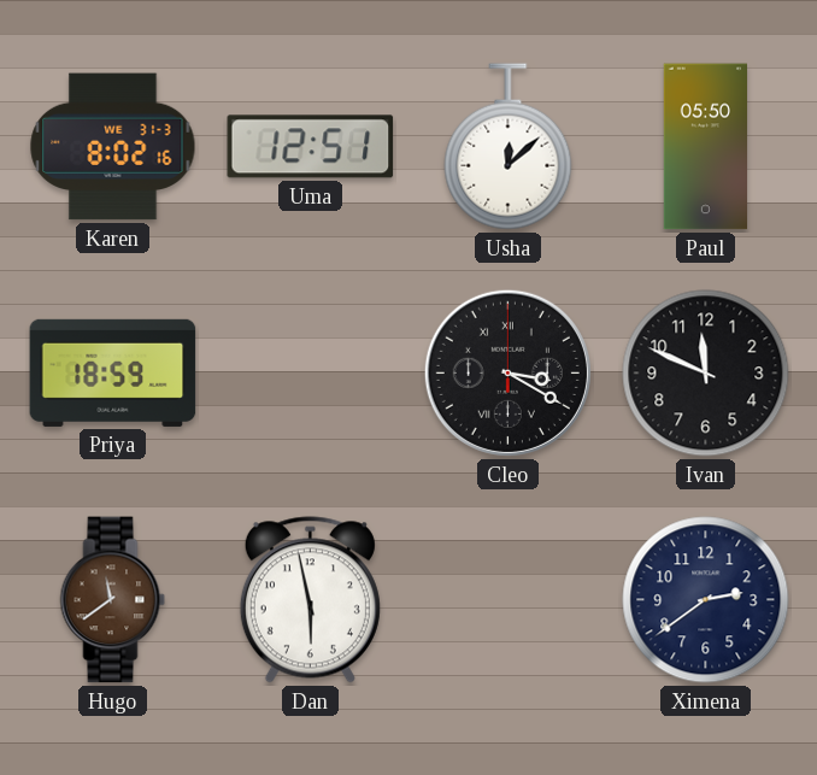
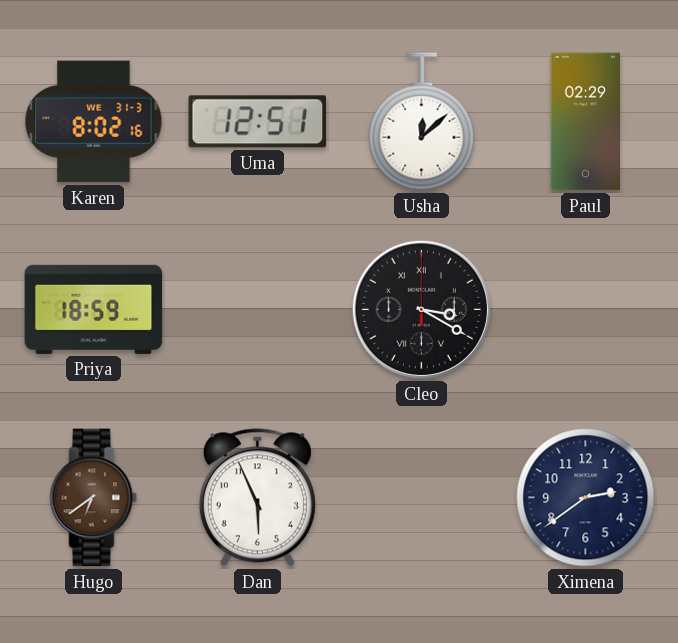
Paul: 05:50 -> 02:29 (585, 122)
Ivan: 11:49 -> none (706, 374)
Hugo: 11:39 -> 6:39 (94, 498)
Dan: 5:58 -> 5:56 (257, 498)
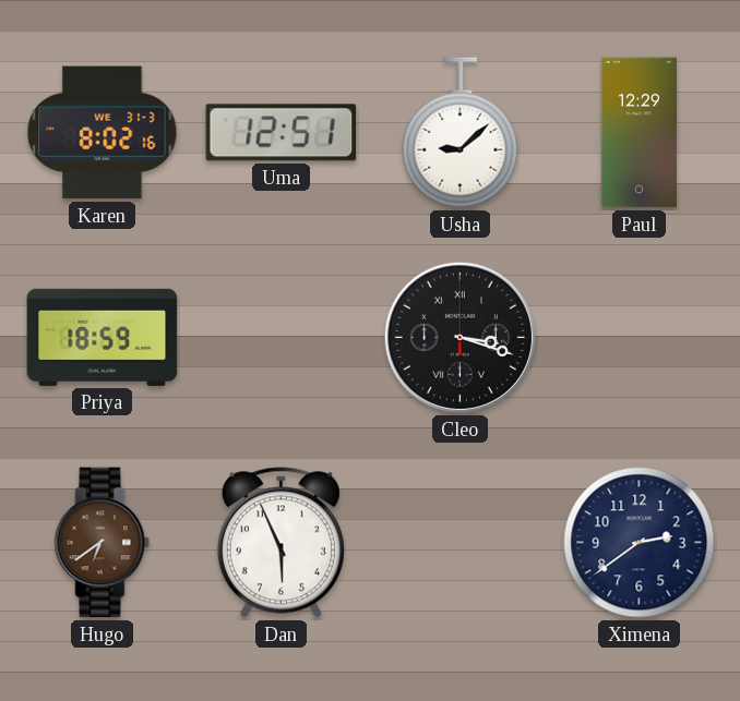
Usha: 12:08 -> 9:08 (461, 133)
Paul: 02:29 -> 12:29 (638, 133)
Cleo: 3:20 -> 3:18 (459, 337)
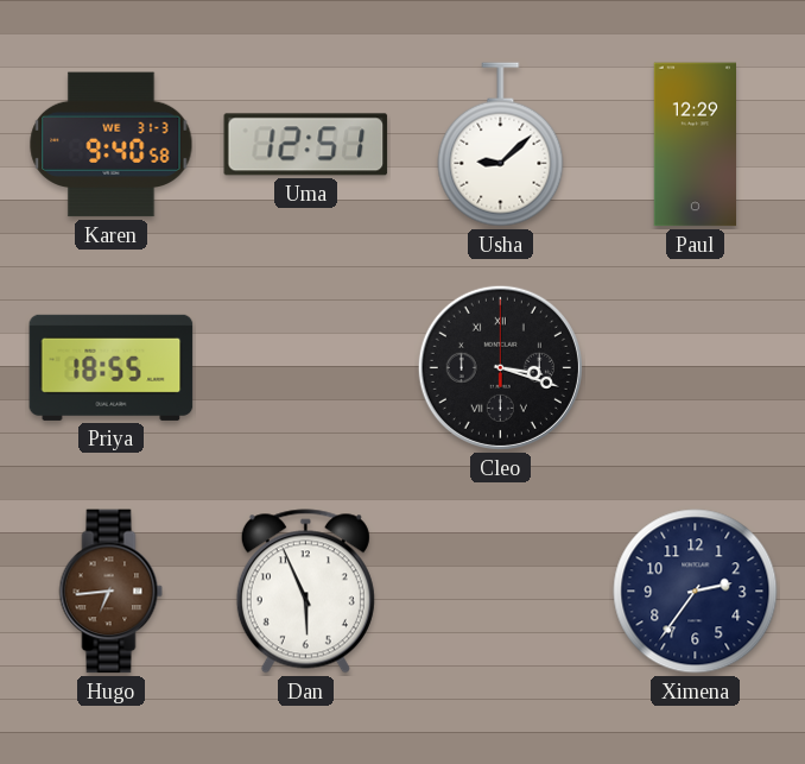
Karen: 8:02 -> 9:40 (112, 145)
Priya: 18:59 -> 18:55 (112, 367)
Hugo: 6:39 -> 6:44 (112, 592)
Ximena: 2:39 -> 2:36 (696, 592)
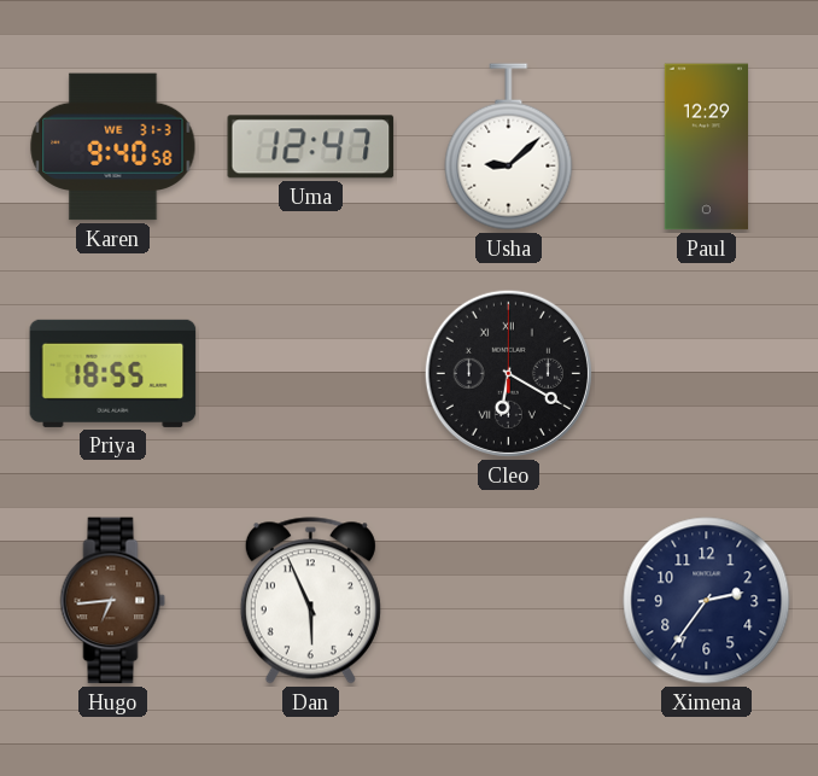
Uma: 12:51 -> 12:47 (311, 147)
Cleo: 3:18 -> 6:20 (508, 373)
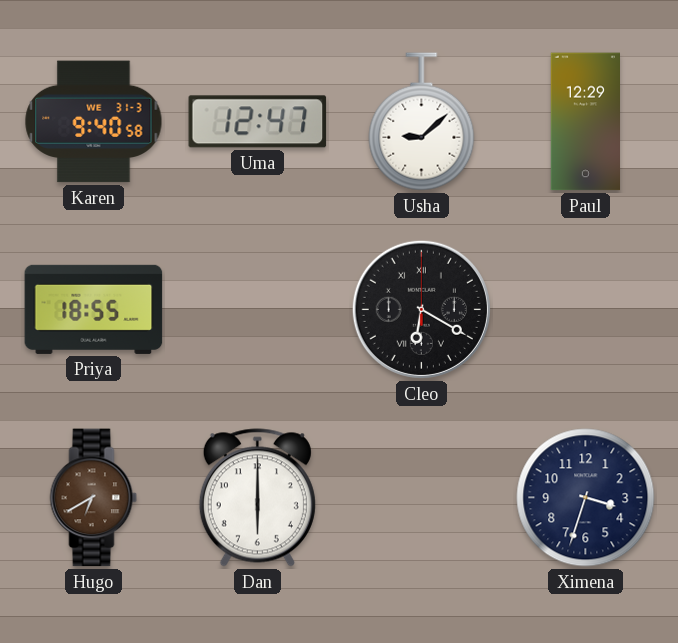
Hugo: 6:44 -> 6:40 (94, 498)
Dan: 5:56 -> 6:00 (257, 498)
Ximena: 2:36 -> 3:33 (586, 498)
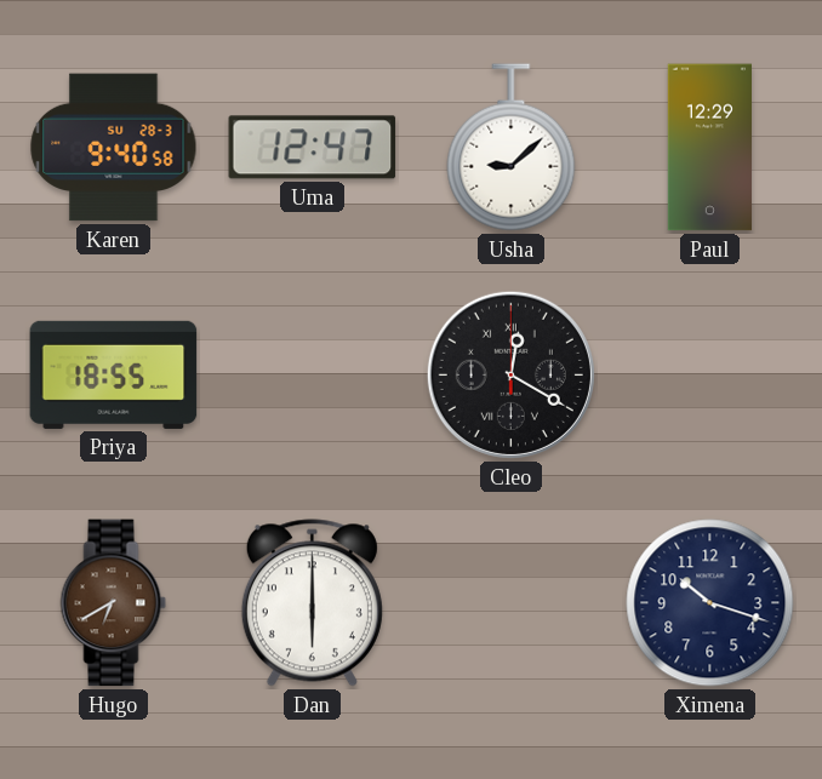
Karen date: WE 31-3 -> SU 28-3 (114, 148)
Cleo: 6:20 -> 12:20 (510, 374)
Ximena: 3:33 -> 10:18 (710, 603)
